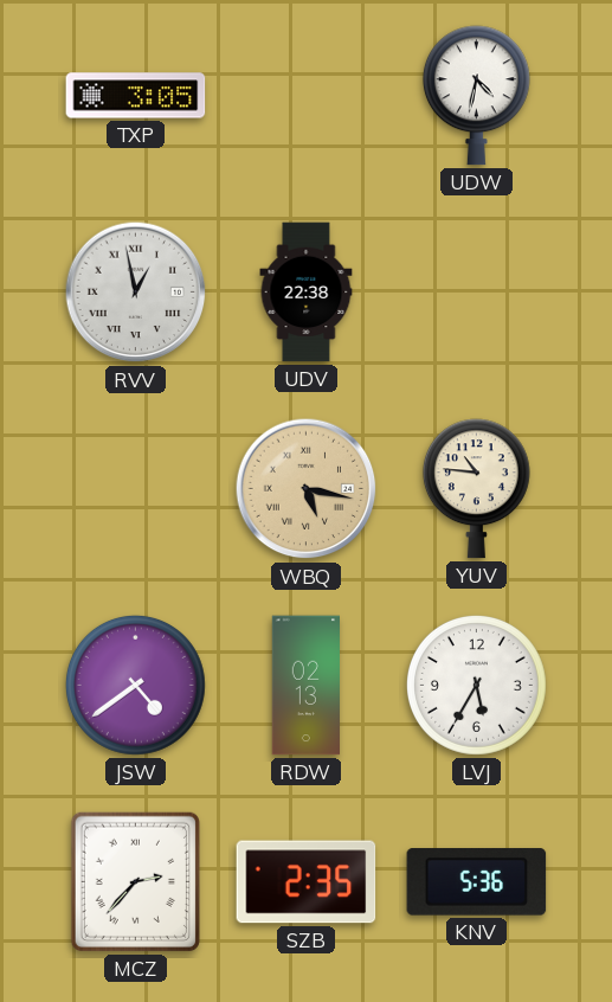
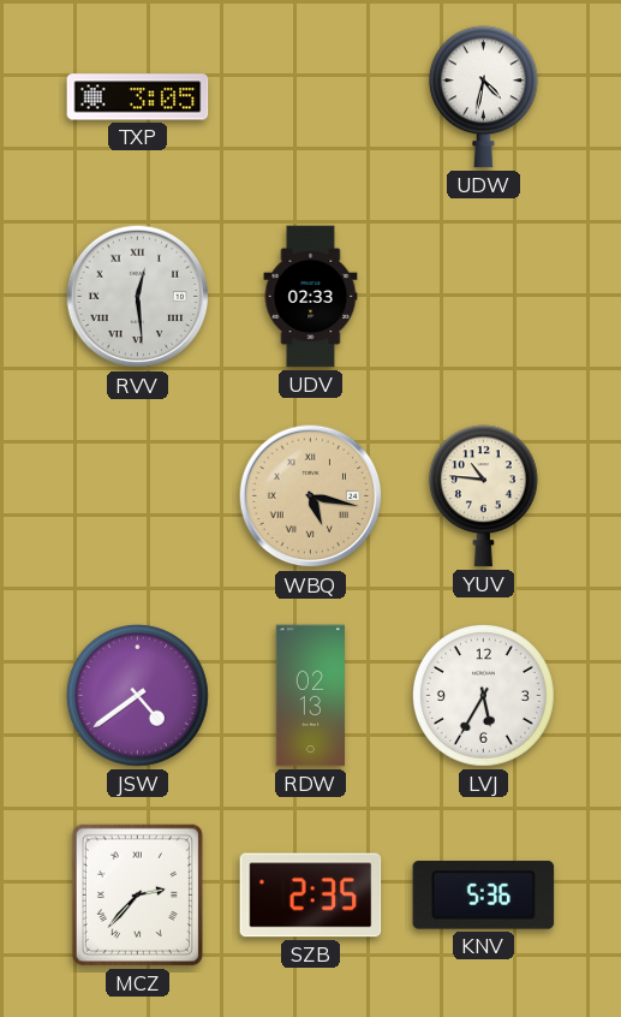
RVV: 12:58 -> 12:29 (138, 297)
UDV: 22:38 -> 02:33 (311, 297)
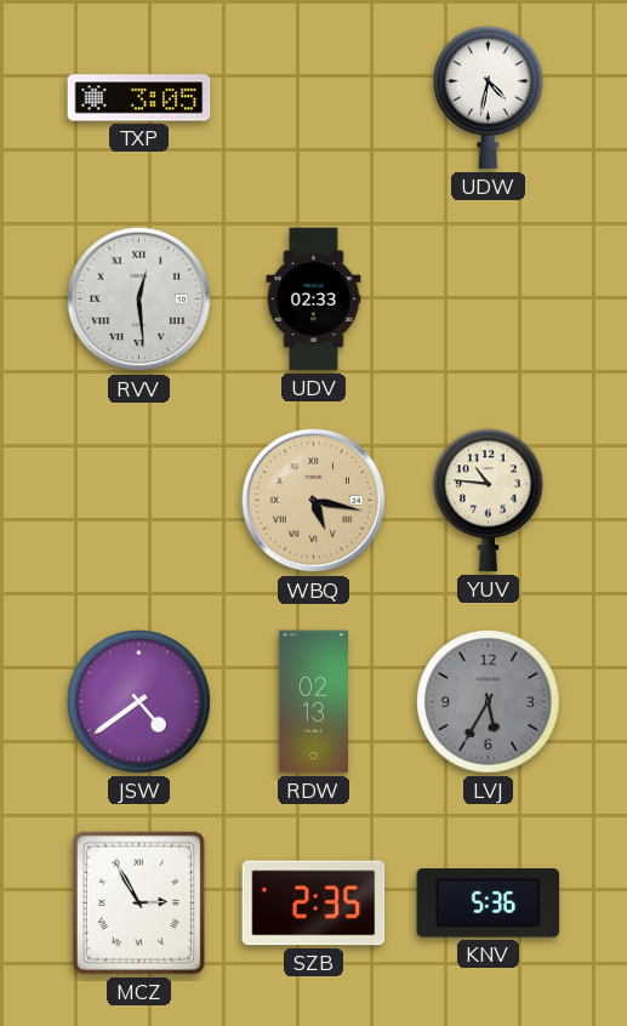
LVJ dial: white -> grey (488, 701)
MCZ: 2:37 -> 2:55 (138, 902)
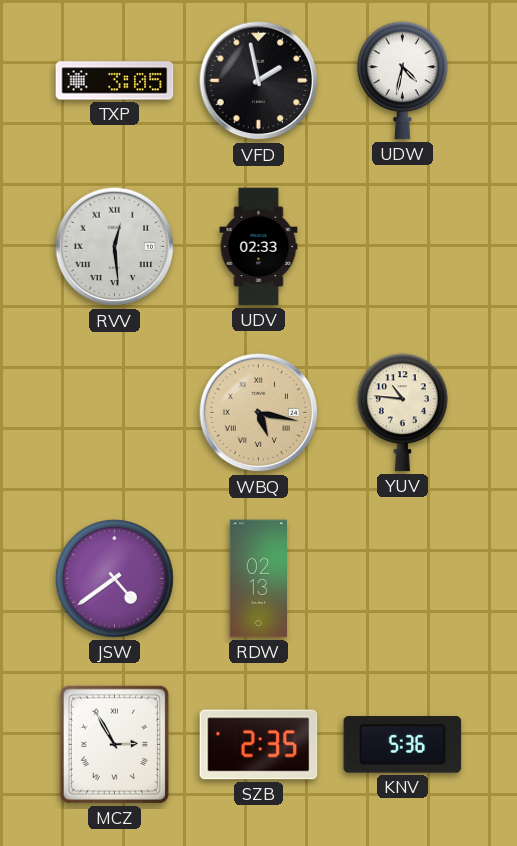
VFD: none -> 1:58 (259, 81)
LVJ: 5:35 -> none (488, 701)
